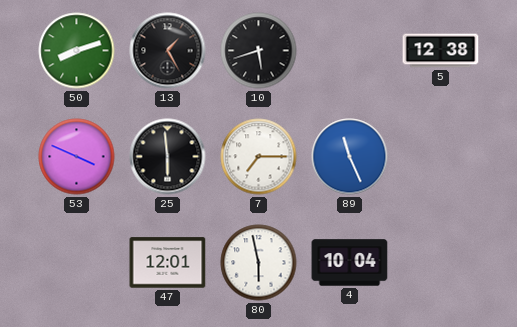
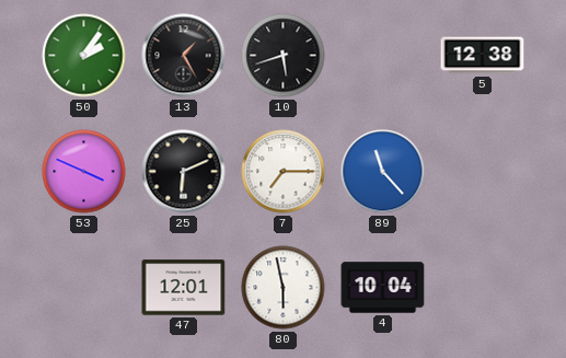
50: 8:12 -> 2:06 (84, 56)
25: 5:59 -> 6:11 (184, 172)
89: 11:26 -> 11:23 (383, 172)
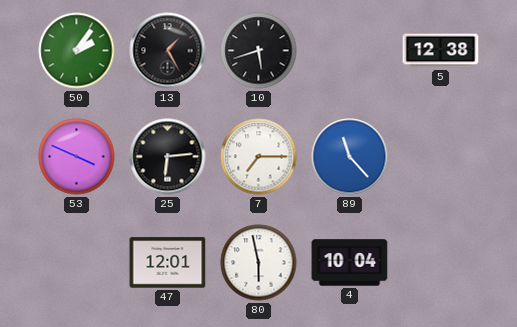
25: 6:11 -> 6:14 (168, 157)
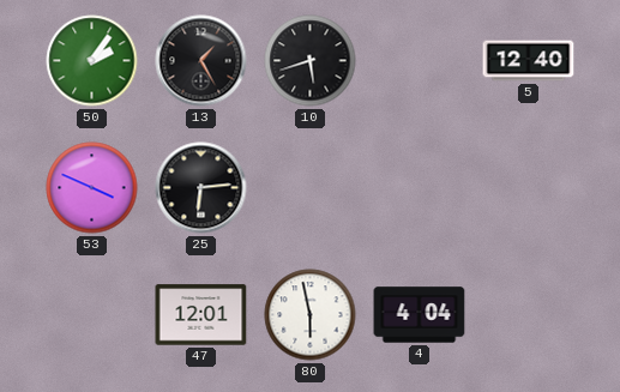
5: 12:38 -> 12:40 (529, 61)
7: 7:15 -> none (259, 157)
89: 11:23 -> none (350, 157)
4: 10:04 -> 4:04 (420, 315)
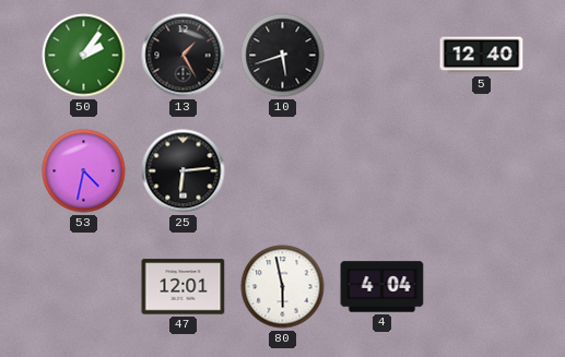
53: 3:49 -> 4:32 (84, 171)
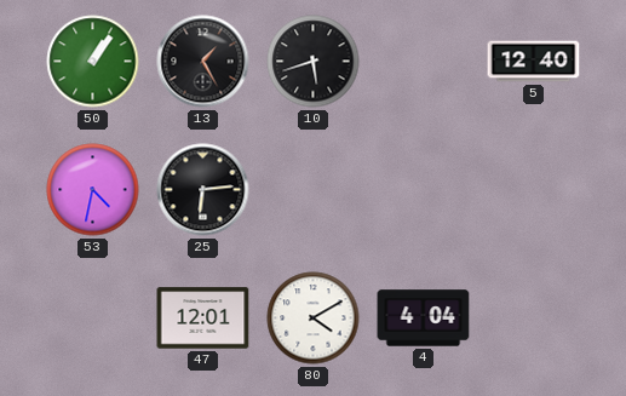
50: 2:06 -> 1:06 (93, 62)
80: 5:58 -> 4:10 (314, 318)
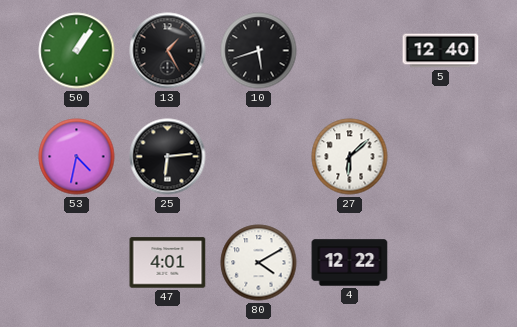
27: none -> 6:08 (350, 157)
47: 12:01 -> 4:01 (168, 263)
4: 4:04 -> 12:22 (350, 263)
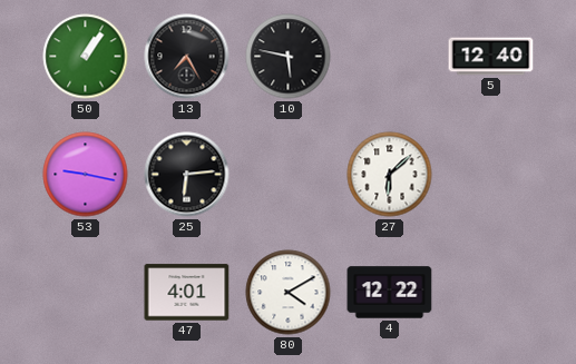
13: 1:25 -> 7:25 (187, 57)
10: 5:42 -> 5:47 (289, 57)
53: 4:32 -> 9:17 (86, 175)
